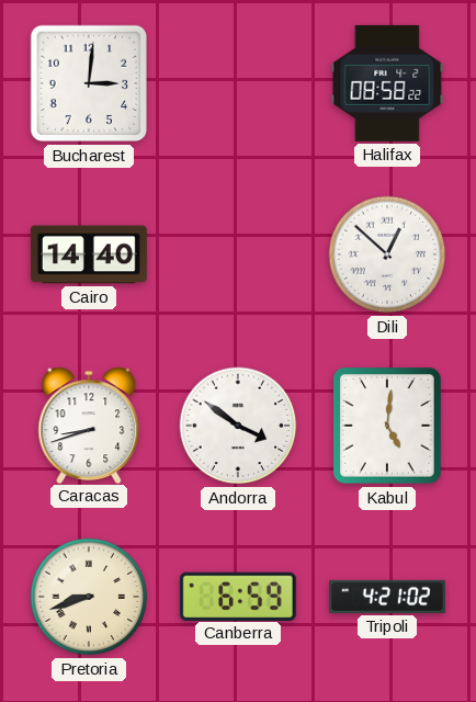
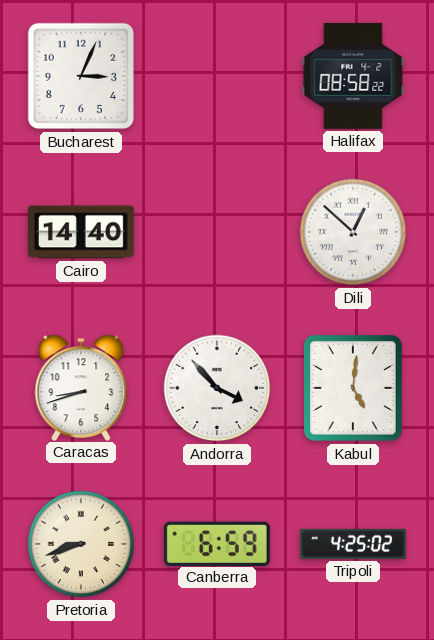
Bucharest: 3:01 -> 3:04 (81, 76)
Andorra: 3:51 -> 3:53 (217, 388)
Tripoli: 4:21 -> 4:25 (353, 544)
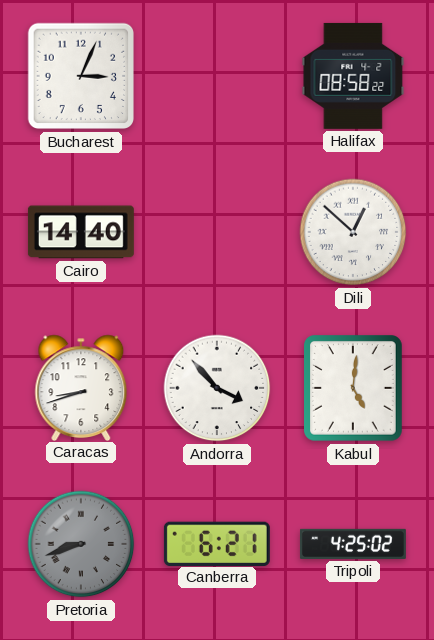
Pretoria dial: cream -> grey (81, 544)
Canberra: 6:59 -> 6:21 (217, 543)
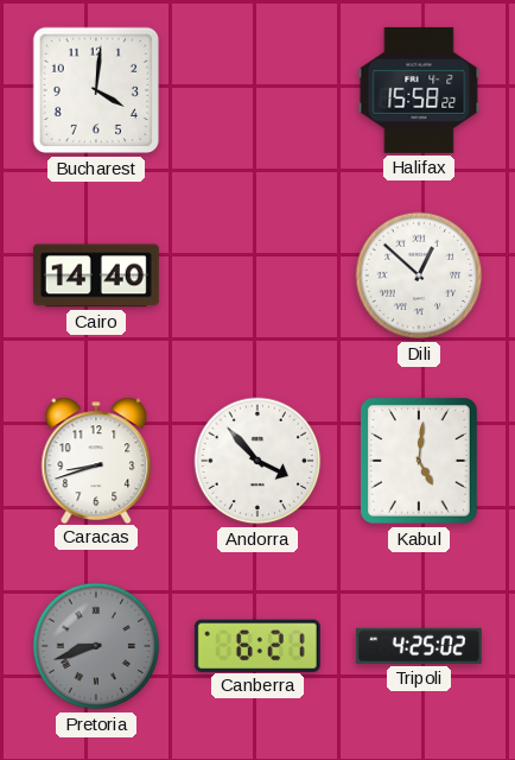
Bucharest: 3:04 -> 4:01 (96, 90)
Halifax: 08:58 -> 15:58 (419, 90)
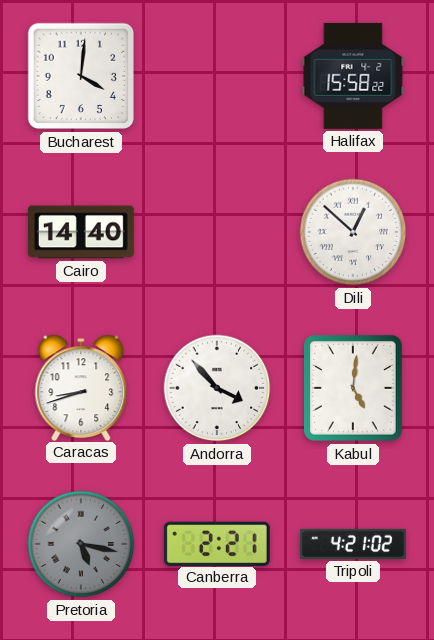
Pretoria: 8:42 -> 5:17 (81, 544)
Canberra: 6:21 -> 2:21 (217, 543)
Tripoli: 4:25 -> 4:21 (353, 544)
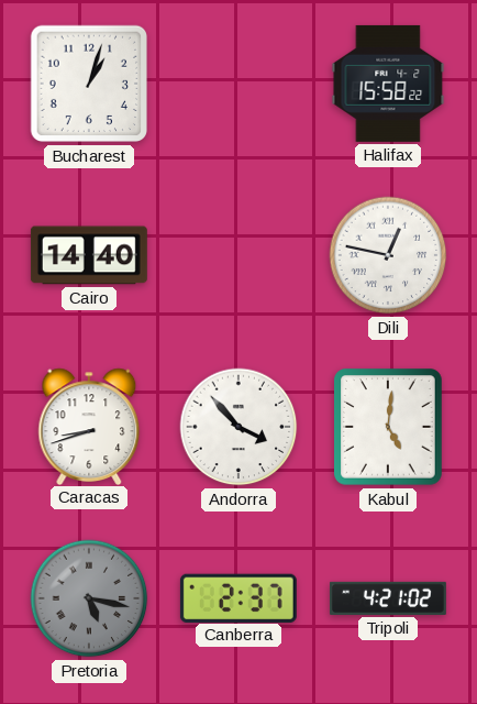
Bucharest: 4:01 -> 1:03 (89, 84)
Dili: 12:52 -> 12:47 (388, 255)
Canberra: 2:21 -> 2:37 (239, 597)
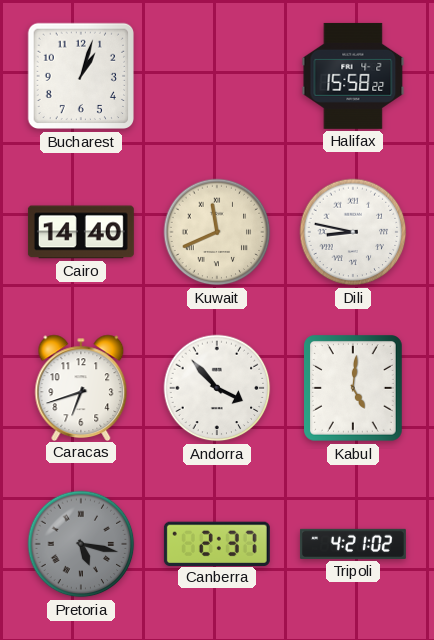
Kuwait: none -> 11:41 (217, 232)
Dili: 12:47 -> 8:47 (353, 232)
Caracas: 8:42 -> 6:42 (81, 387)
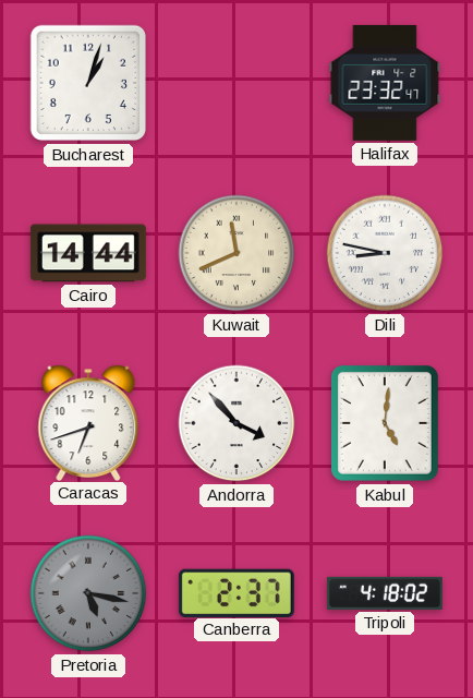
Halifax: 15:58 -> 23:32 (385, 83)
Cairo: 14:40 -> 14:44 (88, 253)
Tripoli: 4:21 -> 4:18 (385, 593)
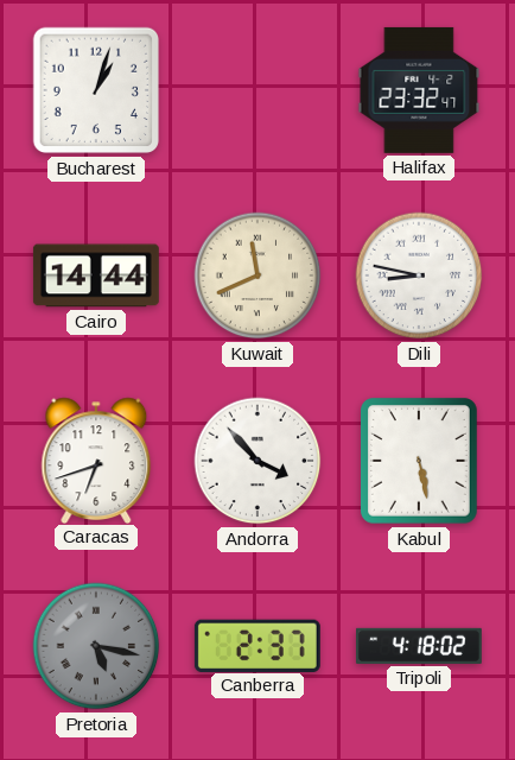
Kabul: 5:01 -> 5:28 (420, 461)
